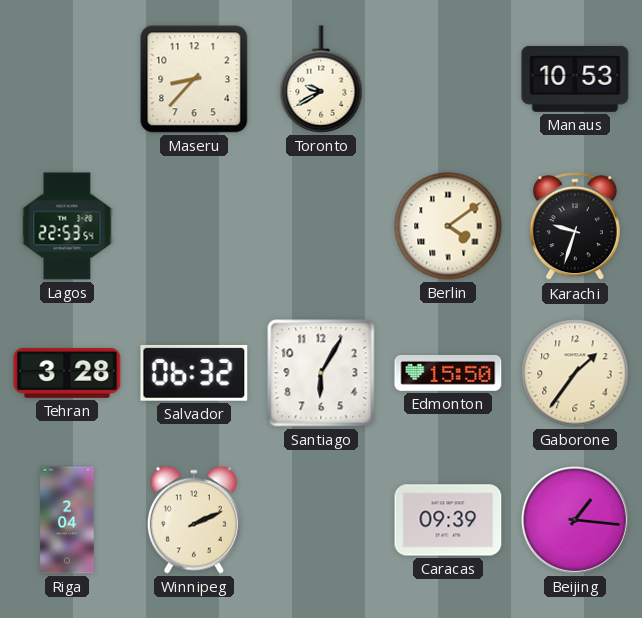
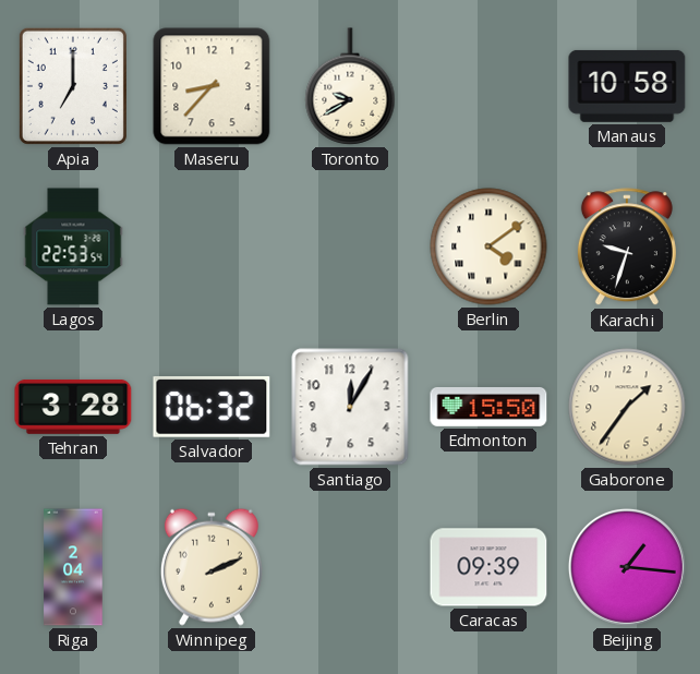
Apia: none -> 7:00 (73, 86)
Manaus: 10:53 -> 10:58 (627, 86)
Santiago: 6:05 -> 12:05 (350, 407)
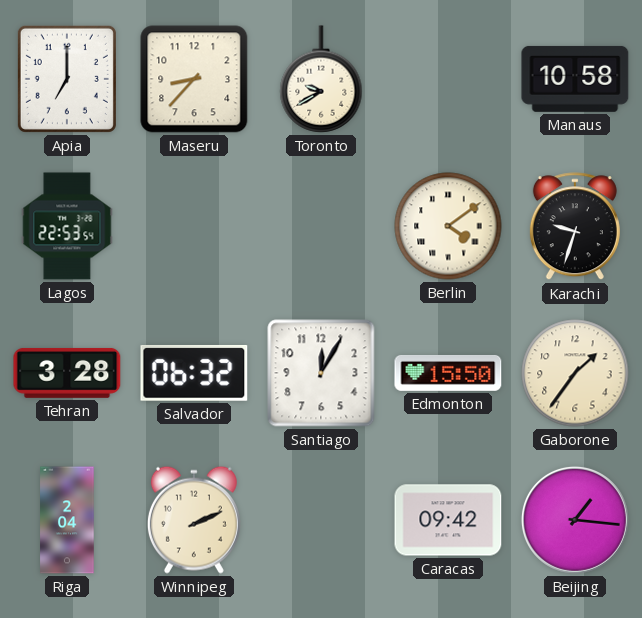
Caracas: 09:39 -> 09:42 (448, 520)
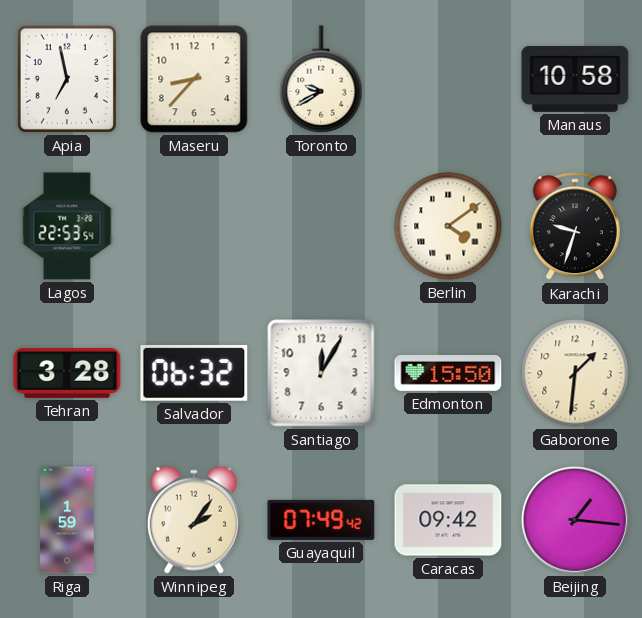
Apia: 7:00 -> 6:58 (67, 79)
Gaborone: 1:36 -> 1:31 (575, 373)
Riga: 2:04 -> 1:59 (67, 520)
Winnipeg: 2:11 -> 2:06 (194, 520)
Guayaquil: none -> 07:49 (321, 520)
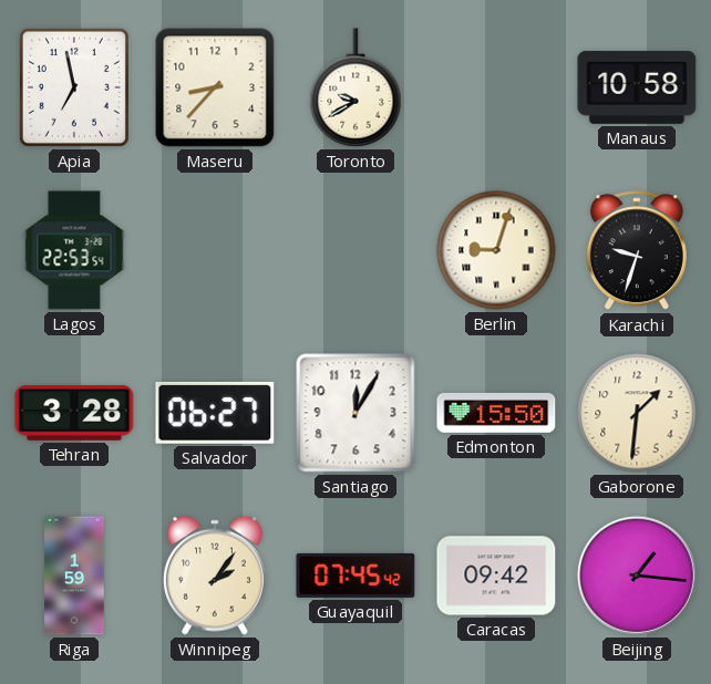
Berlin: 4:09 -> 9:03 (496, 250)
Salvador: 06:32 -> 06:27 (215, 413)
Guayaquil: 07:49 -> 07:45 (355, 576)
